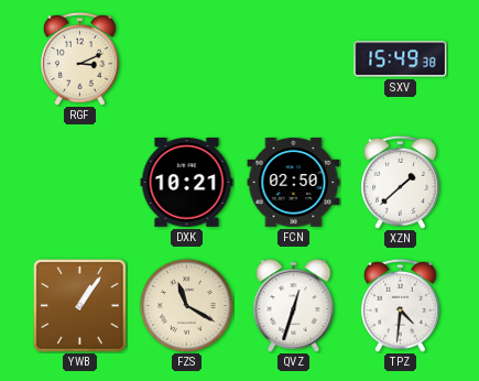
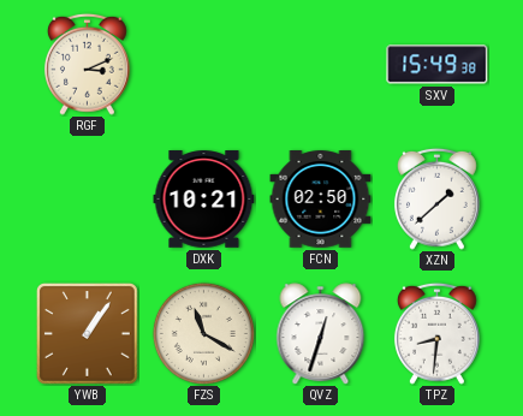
TPZ: 4:31 -> 8:31 (436, 333)
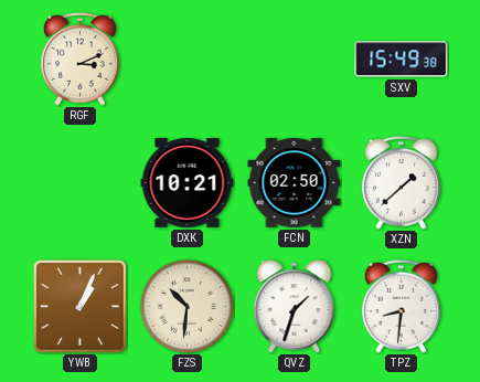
YWB: 1:06 -> 1:04 (79, 306)
FZS: 11:20 -> 10:31 (186, 306)
QVZ: 12:33 -> 1:33 (295, 307)
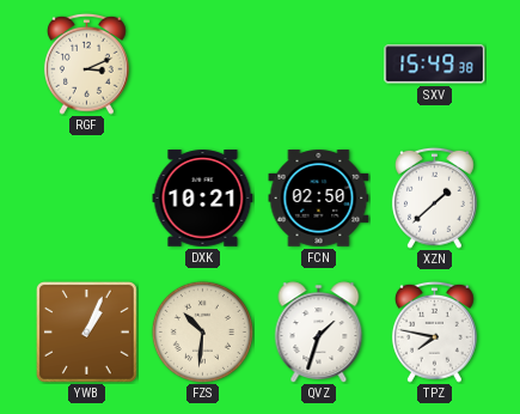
TPZ: 8:31 -> 7:47 (434, 331)
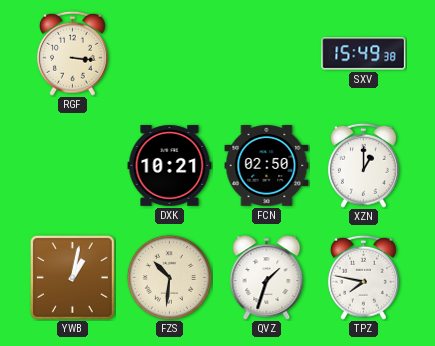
RGF: 3:11 -> 3:16 (72, 53)
XZN: 1:38 -> 1:00 (363, 165)
YWB: 1:04 -> 1:02 (72, 277)
